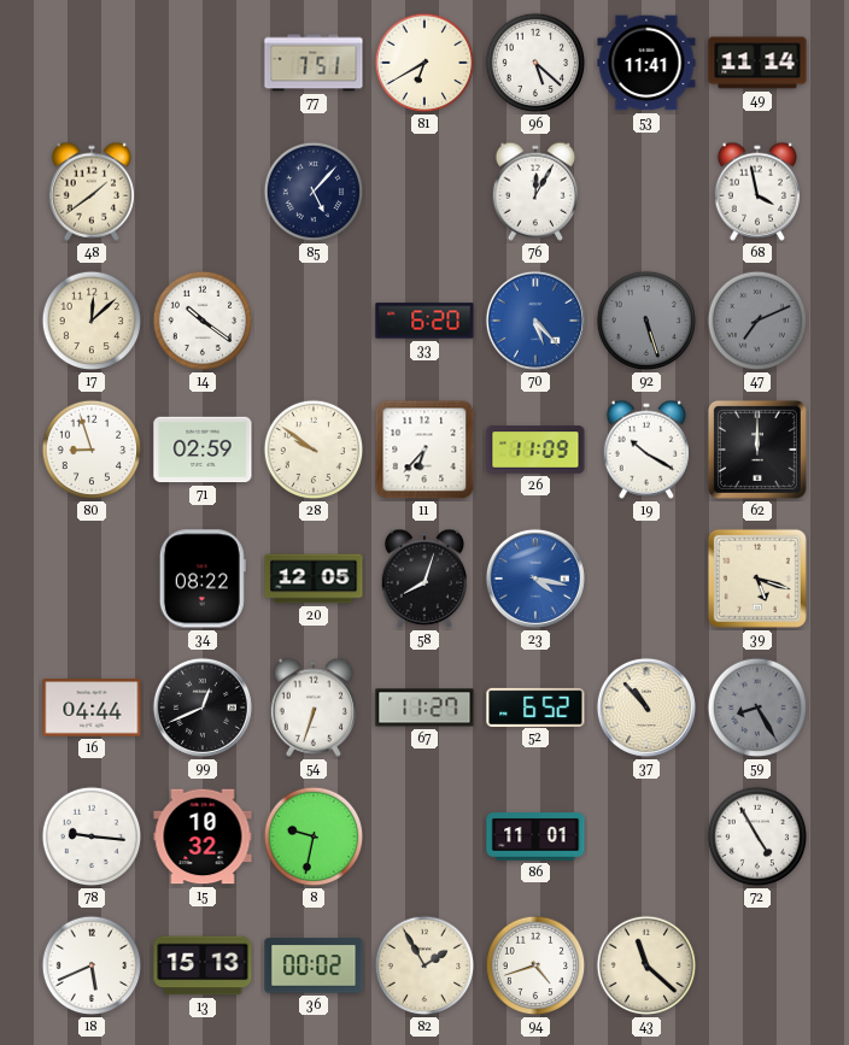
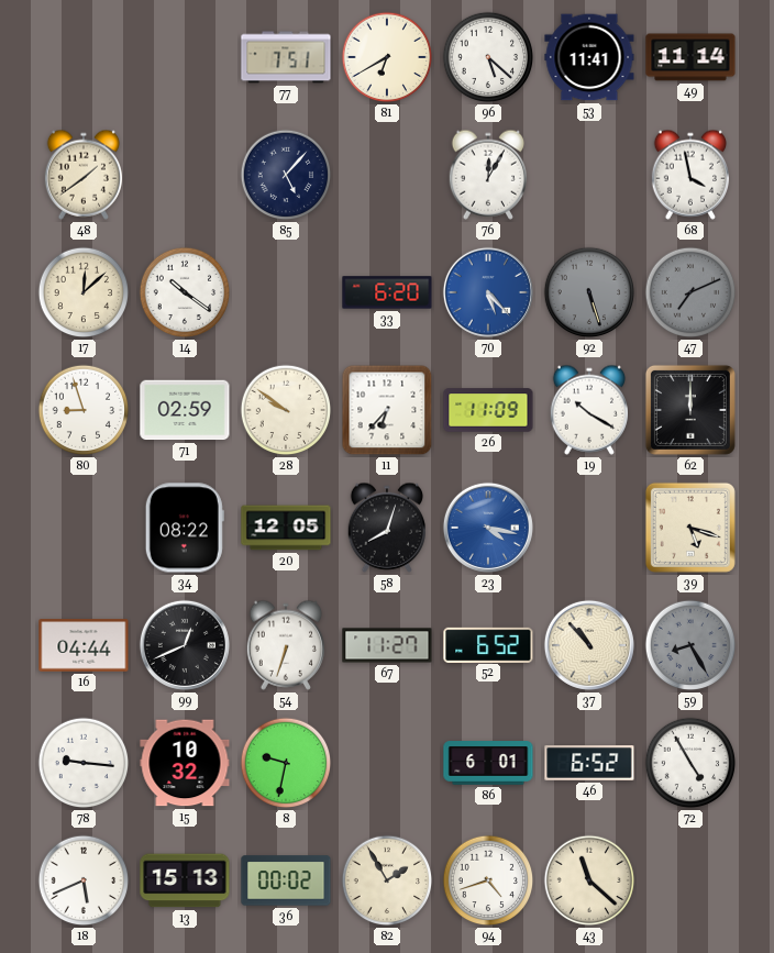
86: 11:01 -> 6:01 (488, 763)
46: none -> 6:52 (589, 763)
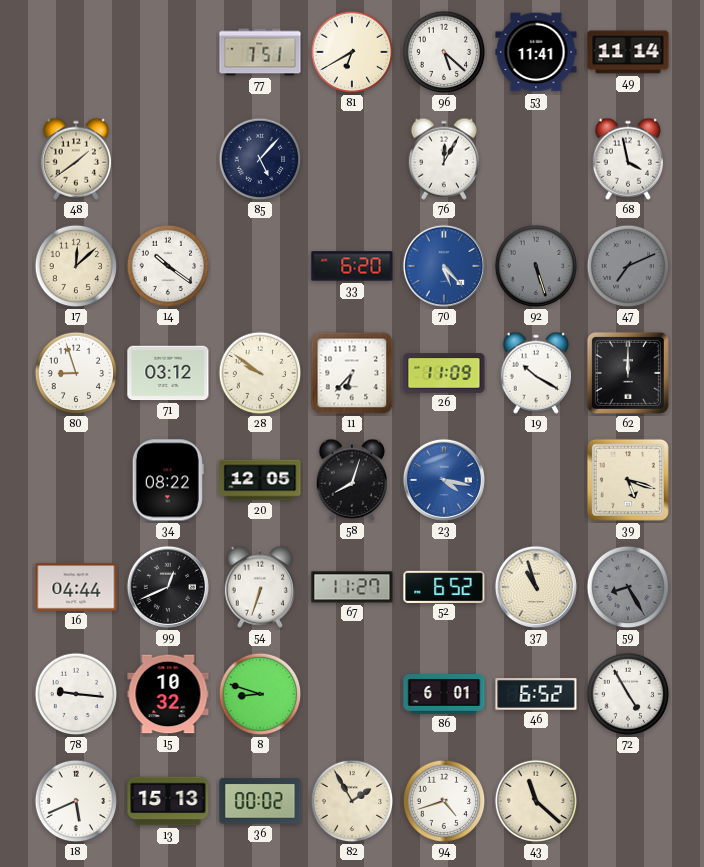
71: 02:59 -> 03:12 (168, 373)
37: 10:53 -> 10:57 (536, 587)
8: 9:32 -> 8:48 (260, 694)
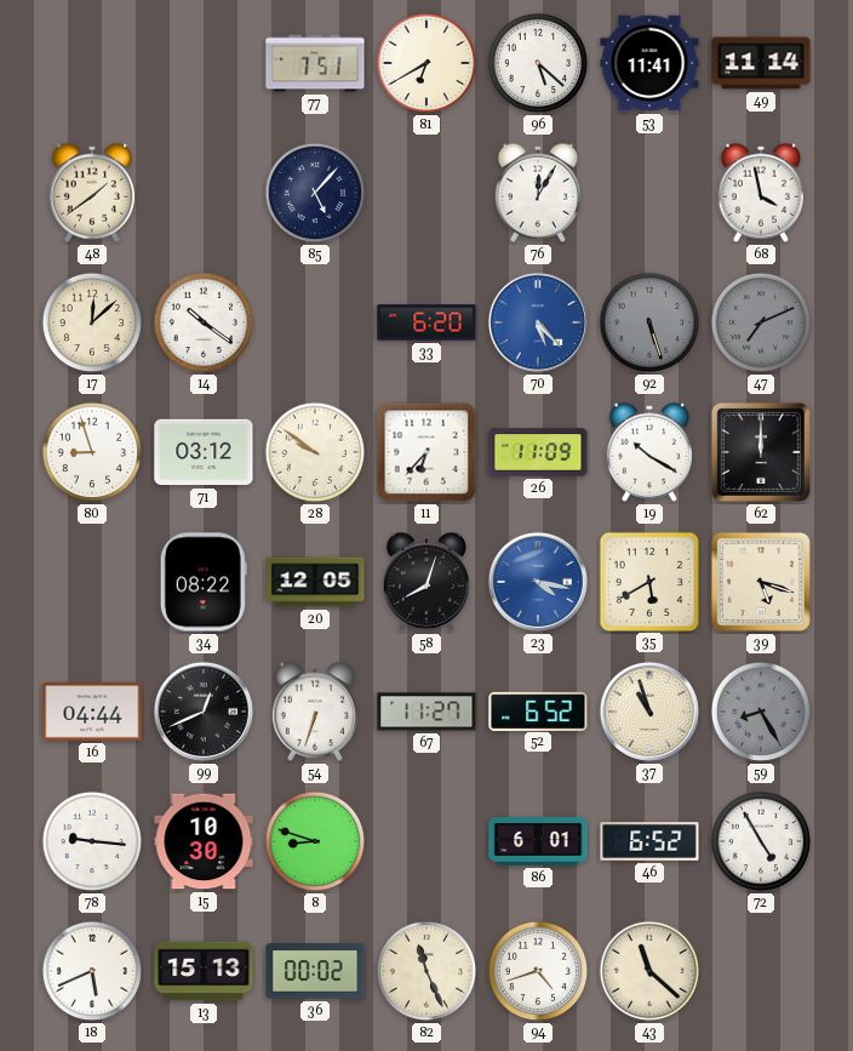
35: none -> 5:40 (648, 581)
15: 10:32 -> 10:30 (204, 841)
82: 1:55 -> 11:26 (426, 971)
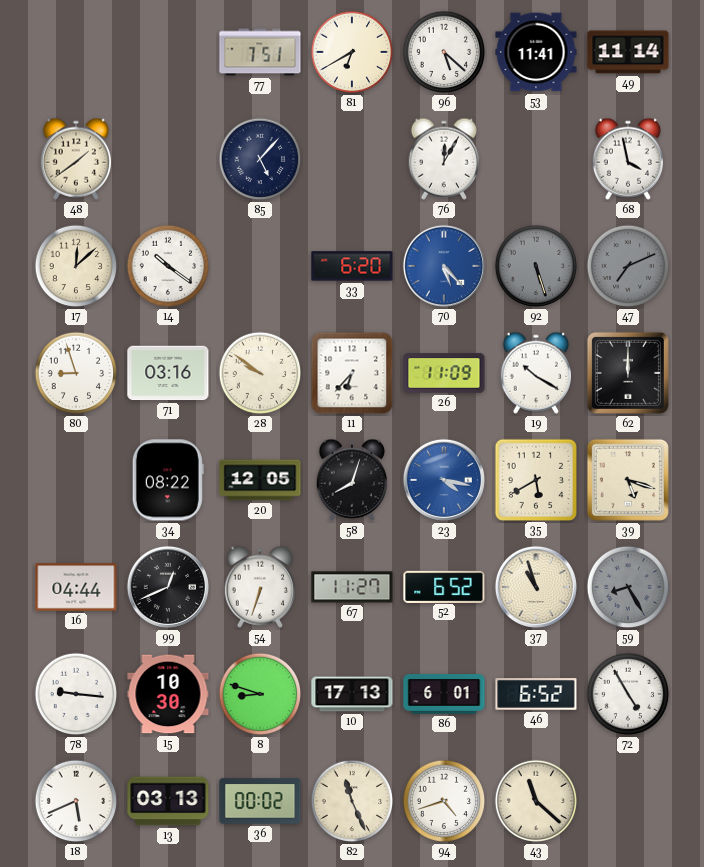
71: 03:12 -> 03:16 (168, 373)
10: none -> 17:13 (352, 694)
13: 15:13 -> 03:13 (168, 801)
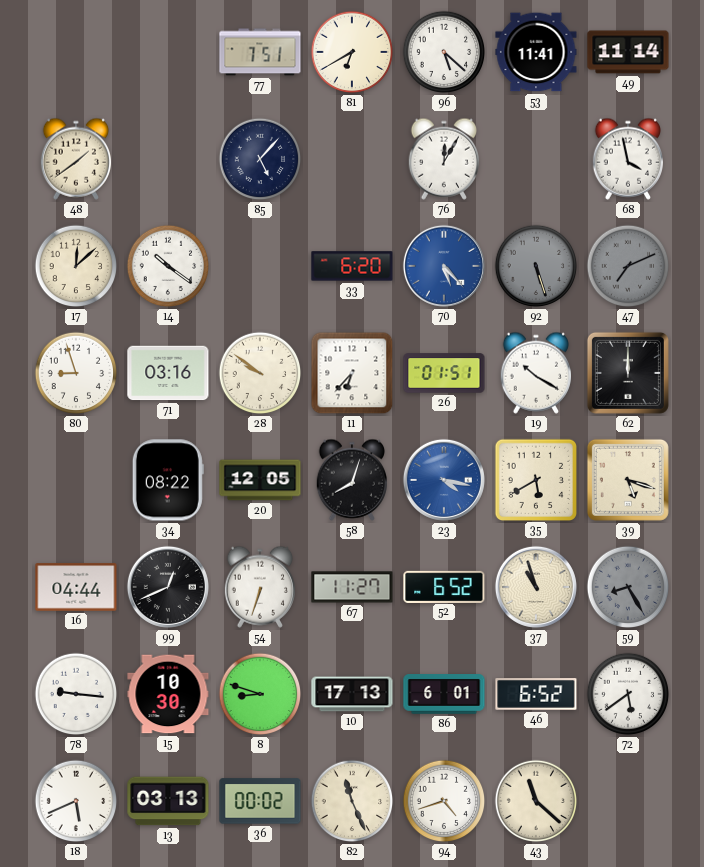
26: 11:09 -> 01:51 (444, 373)
72: 4:55 -> 5:39 (628, 694)
